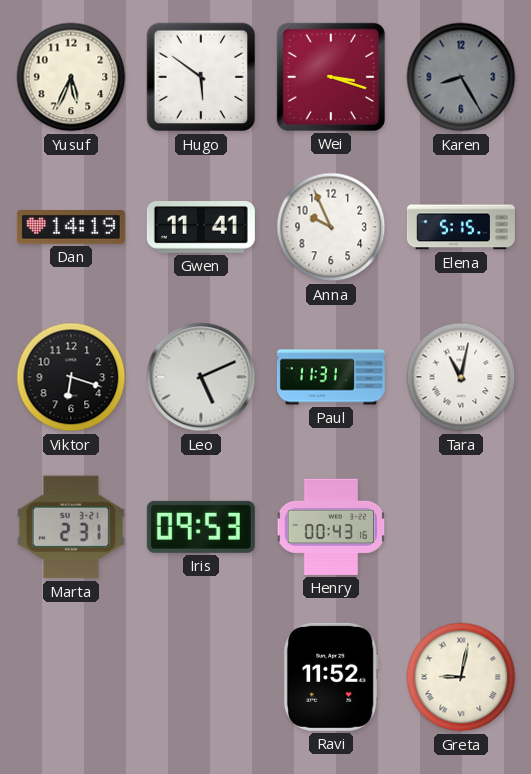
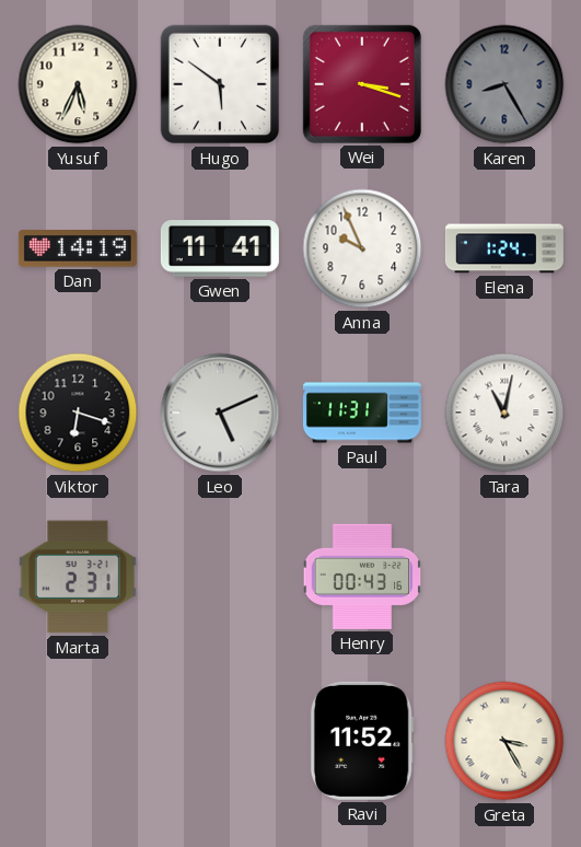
Elena: 5:15 -> 1:24 (504, 248)
Iris: 09:53 -> none (201, 527)
Greta: 9:02 -> 3:25 (504, 741)
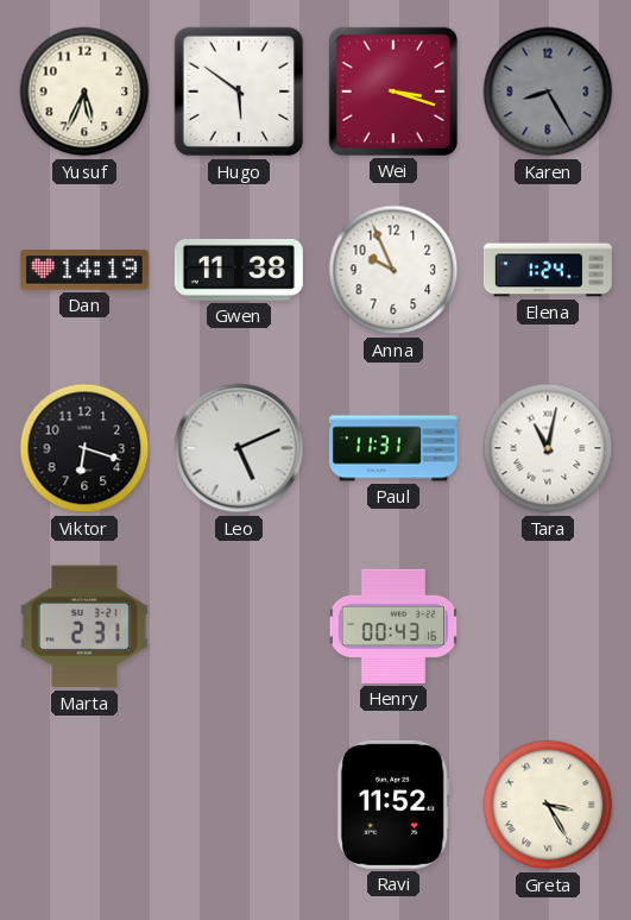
Gwen: 11:41 -> 11:38 (239, 271)
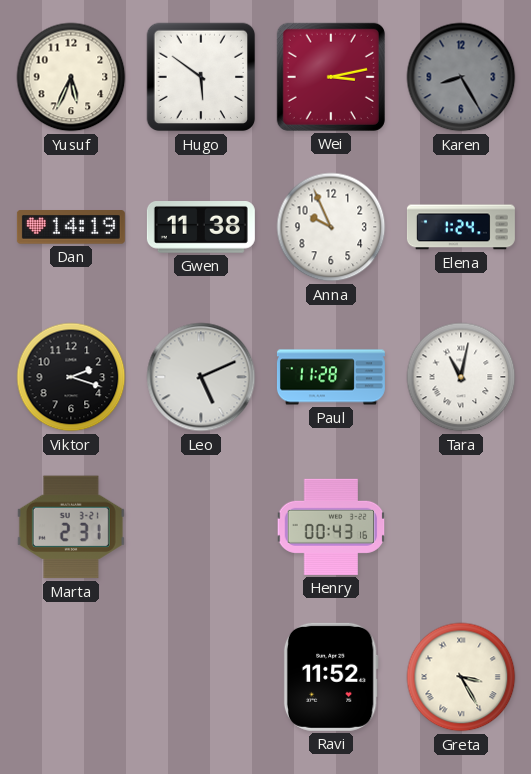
Wei: 3:18 -> 3:13 (331, 77)
Viktor: 6:18 -> 2:18 (71, 377)
Paul: 11:31 -> 11:28 (331, 377)
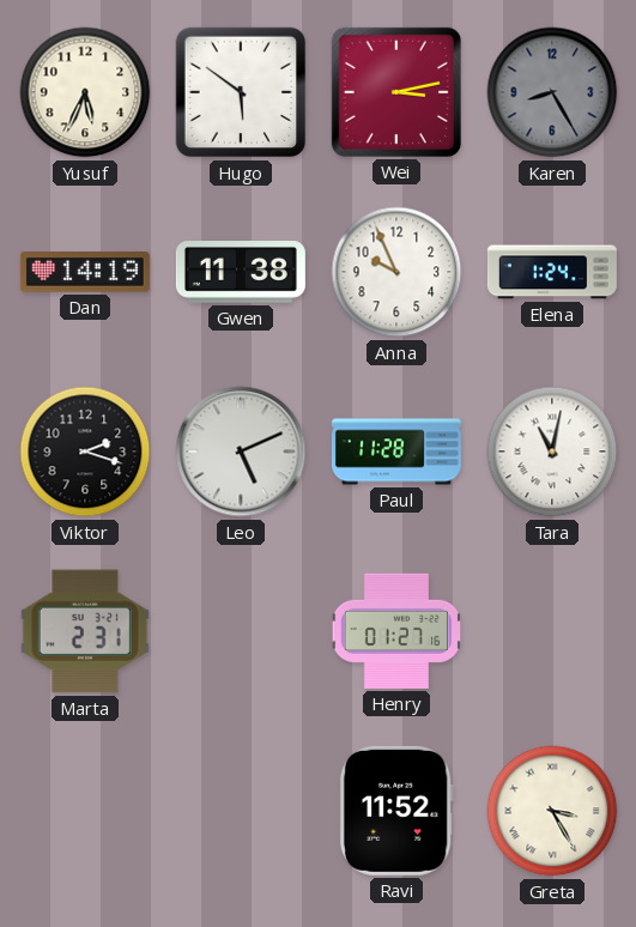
Henry: 00:43 -> 01:27 (396, 631)
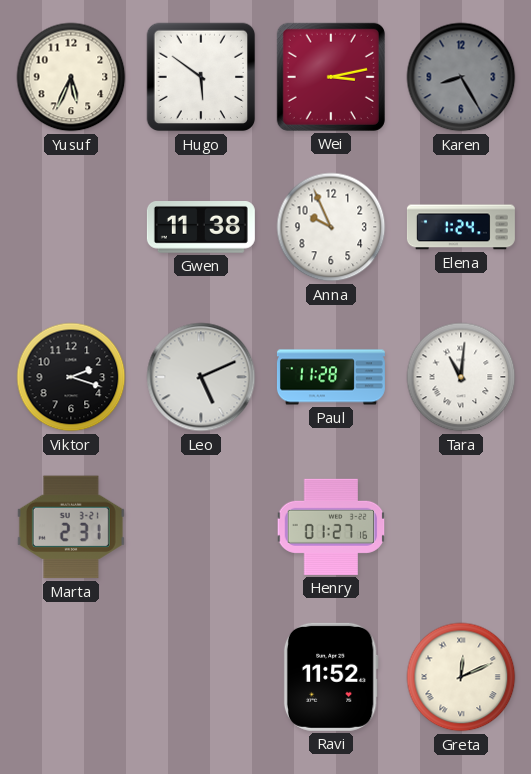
Dan: 14:19 -> none (85, 272)
Tara: 11:02 -> 11:01 (461, 377)
Greta: 3:25 -> 12:11 (461, 677)
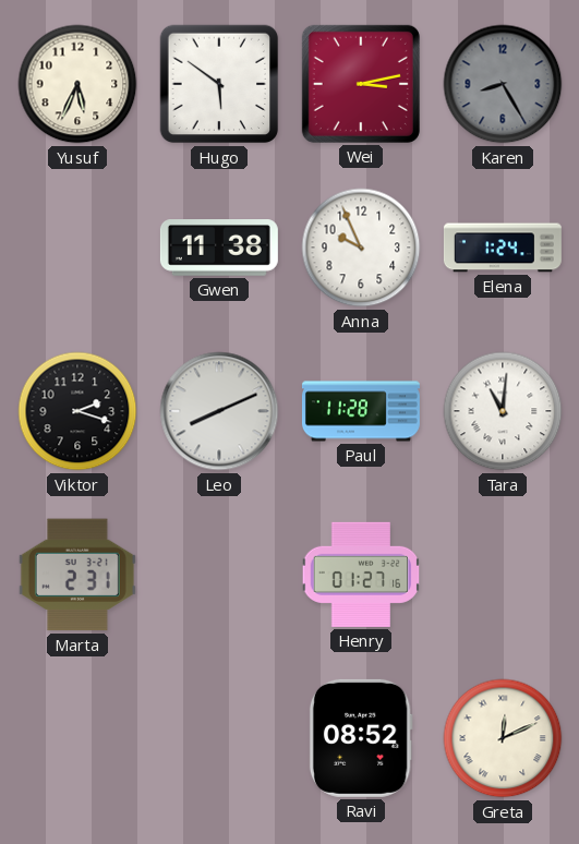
Leo: 5:11 -> 8:11 (219, 411)
Ravi: 11:52 -> 08:52 (361, 738)
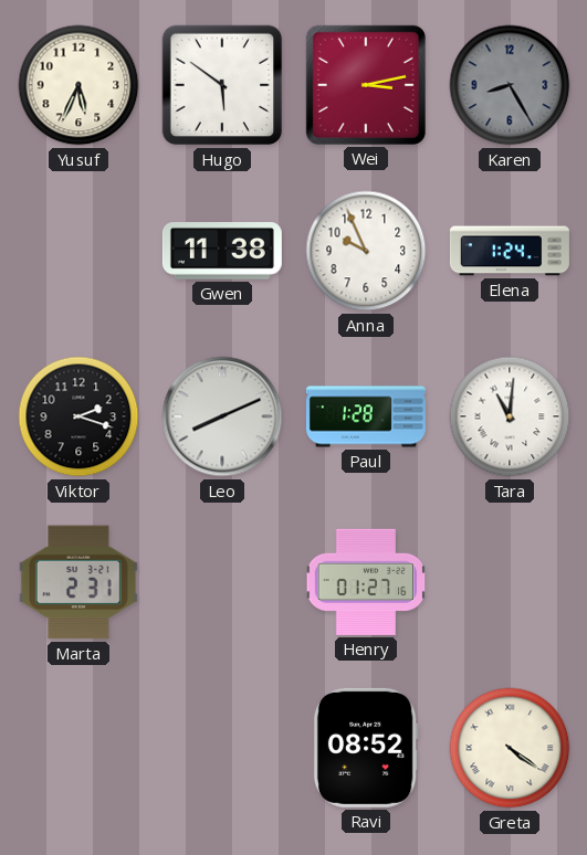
Paul: 11:28 -> 1:28 (366, 416)
Greta: 12:11 -> 4:21 (510, 748)
